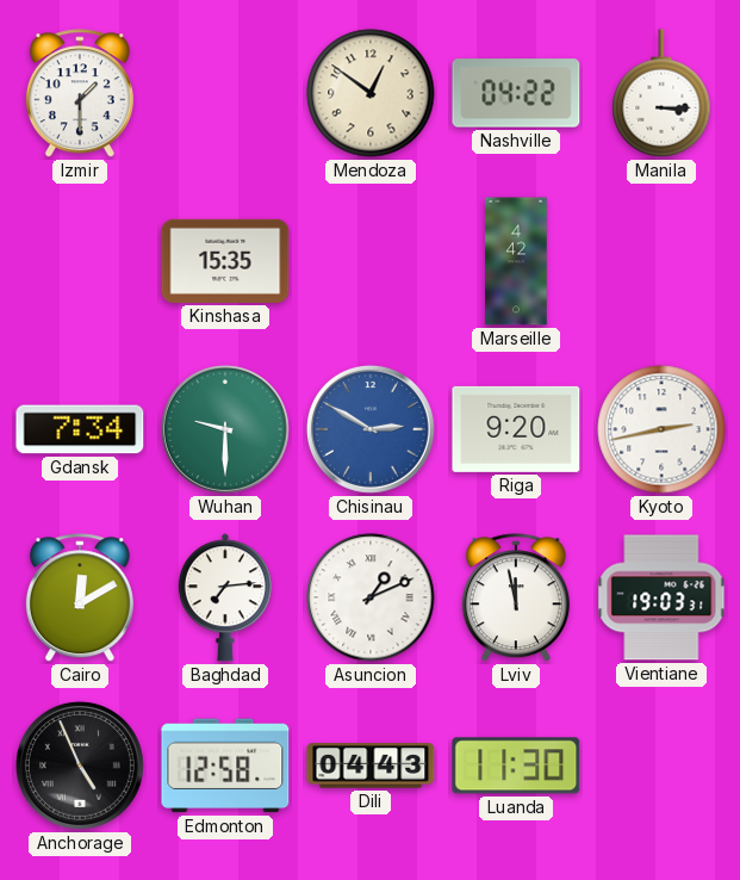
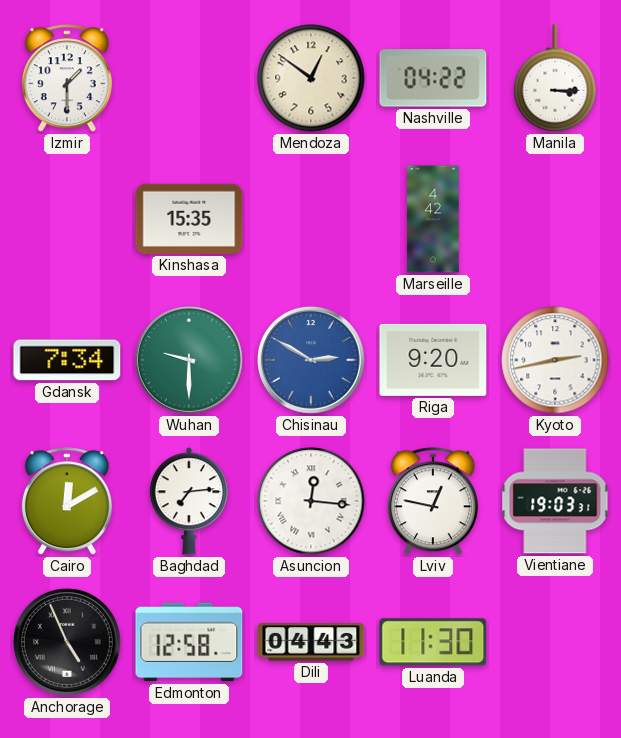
Asuncion: 1:11 -> 12:16 (311, 501)
Lviv: 11:58 -> 12:47 (433, 502)
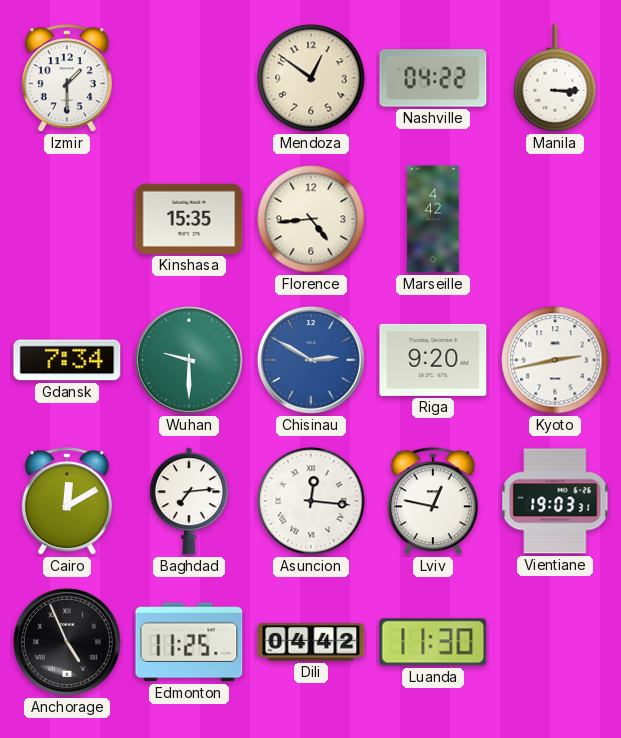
Florence: none -> 4:44 (311, 219)
Edmonton: 12:58 -> 11:25 (189, 642)
Dili: 04:43 -> 04:42 (311, 642)
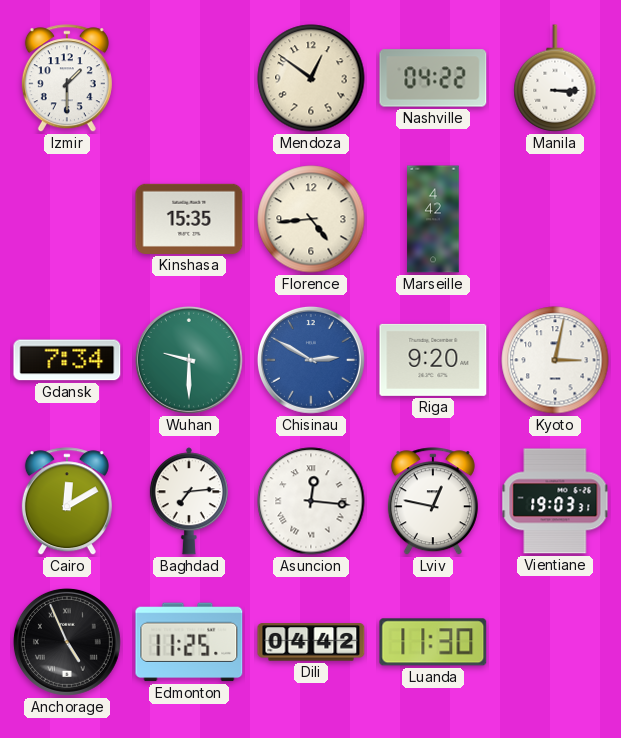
Kyoto: 2:43 -> 3:02 (555, 360)
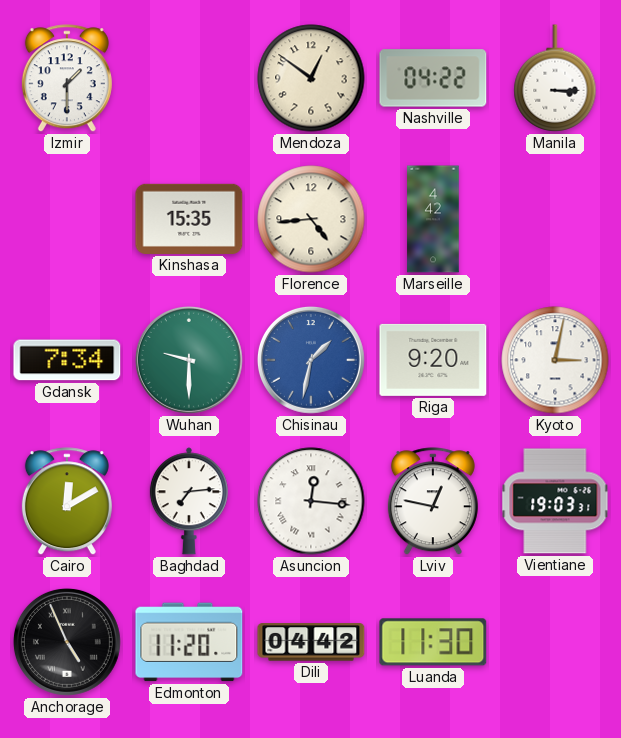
Chisinau: 2:50 -> 1:32 (311, 360)
Edmonton: 11:25 -> 11:20 (189, 642)
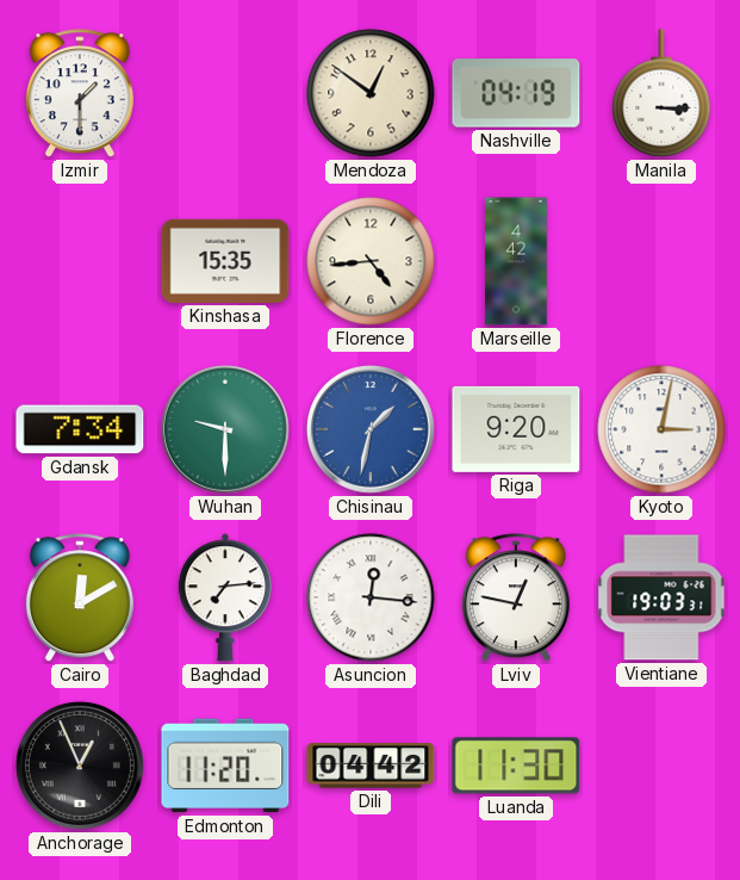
Nashville: 04:22 -> 04:19 (516, 93)
Anchorage: 4:56 -> 12:56 (80, 766)
